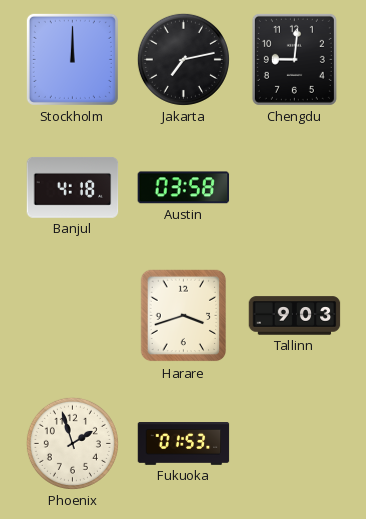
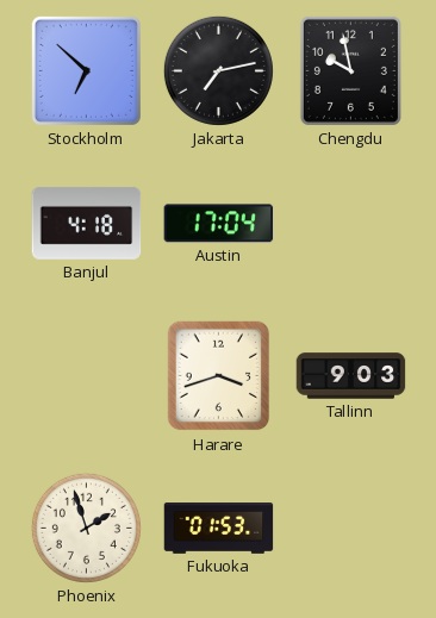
Stockholm: 12:00 -> 6:52 (86, 70)
Chengdu: 9:01 -> 9:58 (350, 70)
Austin: 03:58 -> 17:04 (219, 224)
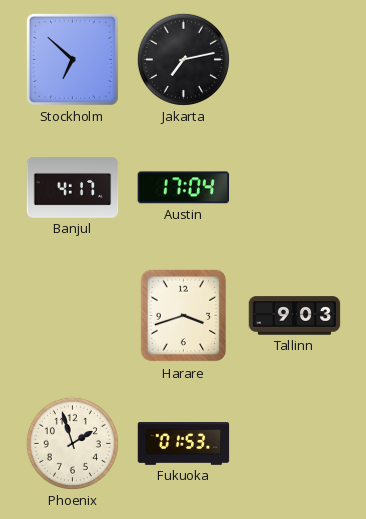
Chengdu: 9:58 -> none (350, 70)
Banjul: 4:18 -> 4:17 (73, 187)
